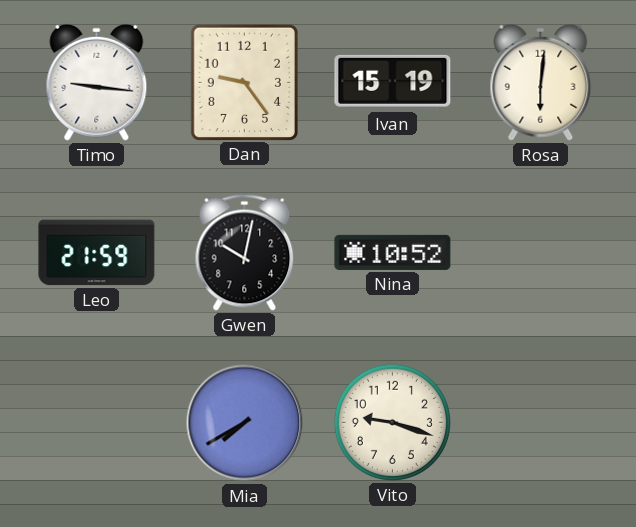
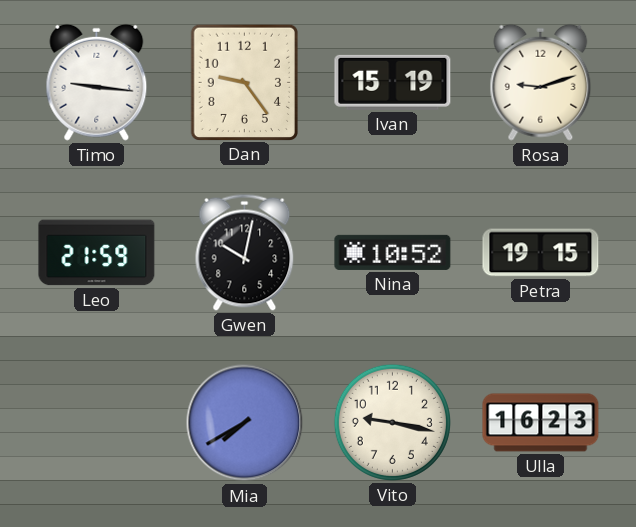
Rosa: 6:01 -> 9:12 (541, 82)
Petra: none -> 19:15 (541, 253)
Vito: 9:18 -> 9:17 (392, 422)
Ulla: none -> 16:23 (541, 423)
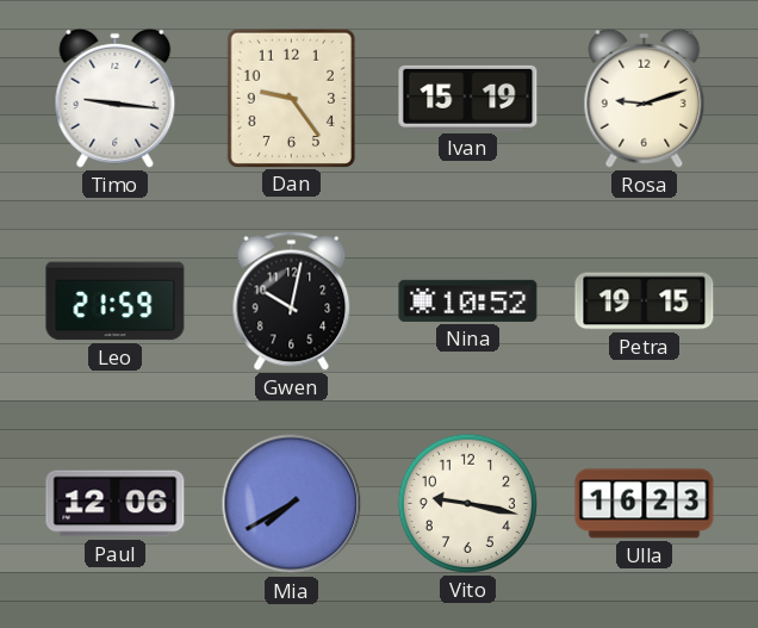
Paul: none -> 12:06 (116, 504)
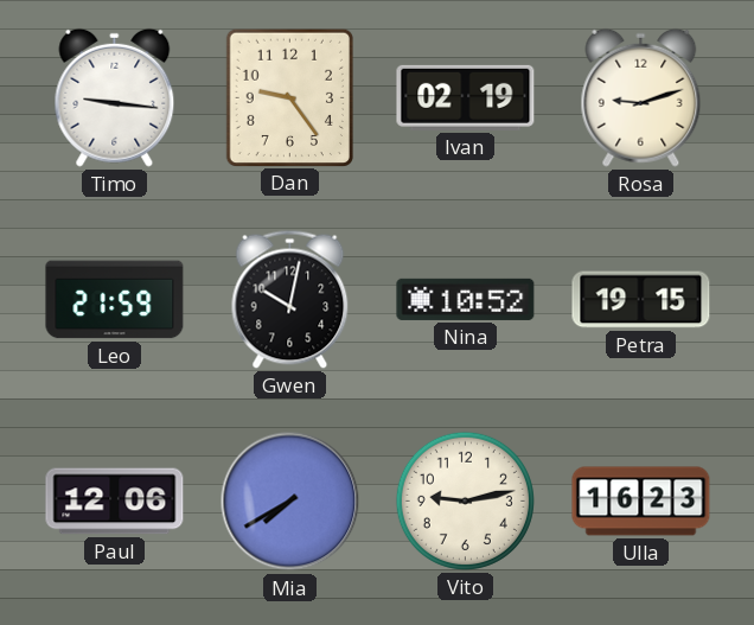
Ivan: 15:19 -> 02:19 (466, 97)
Vito: 9:17 -> 9:13 (465, 500)
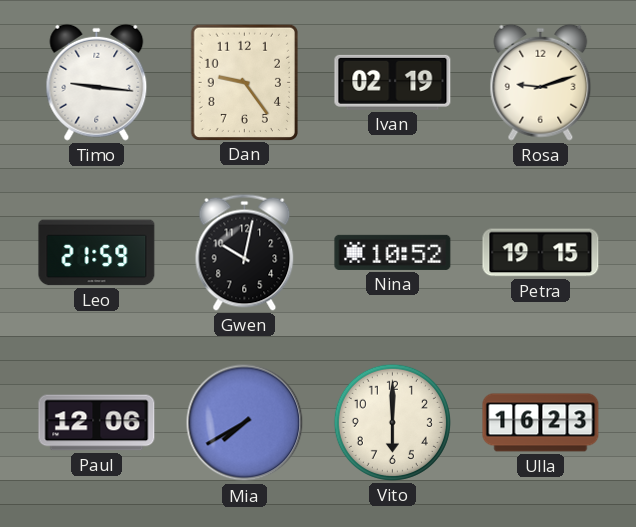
Vito: 9:13 -> 6:00 (392, 422)
